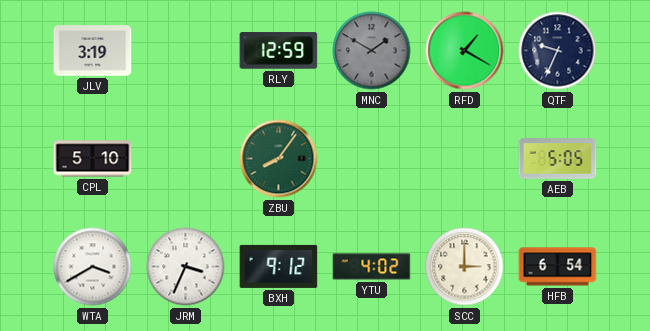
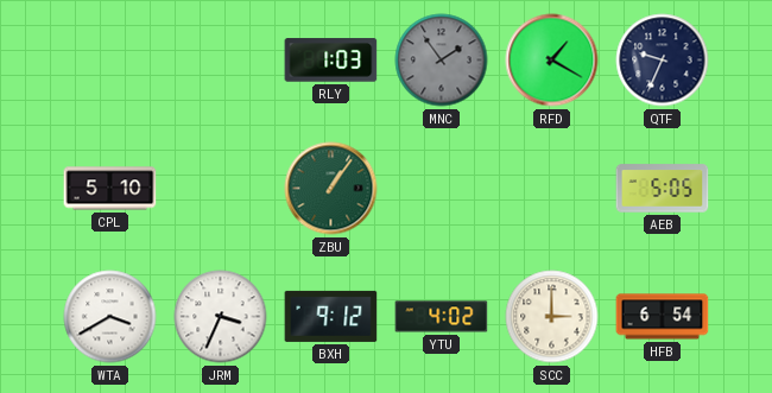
JLV: 3:19 -> none (93, 51)
RLY: 12:59 -> 1:03 (331, 61)
MNC: 1:50 -> 1:54 (442, 61)
ZBU: 8:06 -> 1:06 (331, 189)
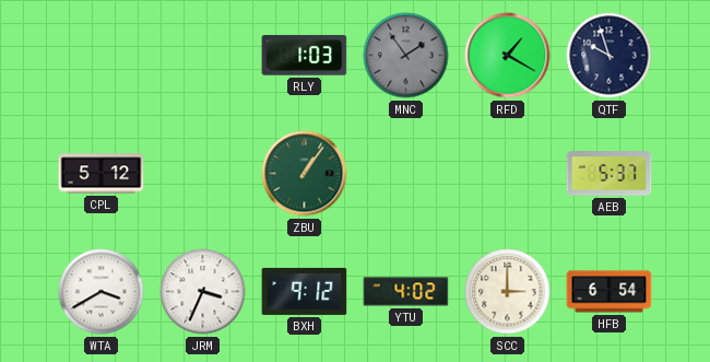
QTF: 9:34 -> 9:57 (610, 56)
CPL: 5:10 -> 5:12 (102, 174)
AEB: 5:05 -> 5:37 (610, 174)
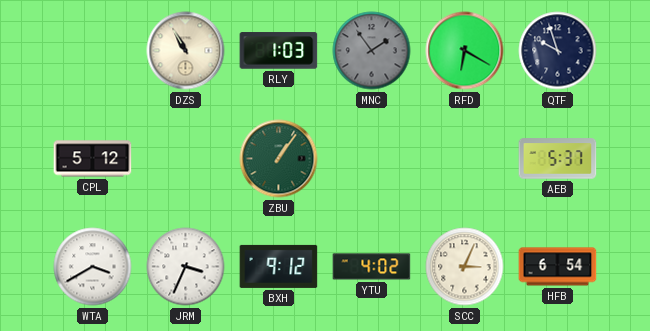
DZS: none -> 10:55 (186, 51)
RFD: 1:20 -> 6:20 (465, 51)
SCC: 3:00 -> 3:04 (465, 267)
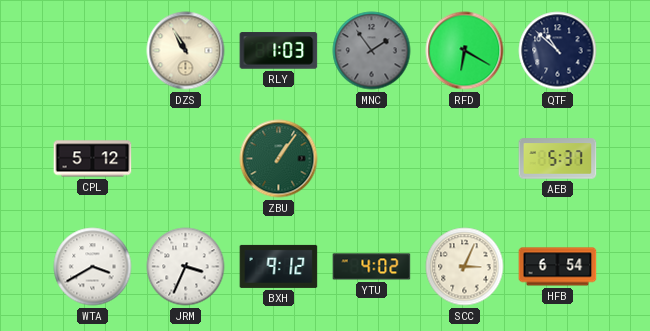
QTF: 9:57 -> 10:52 (558, 51)
